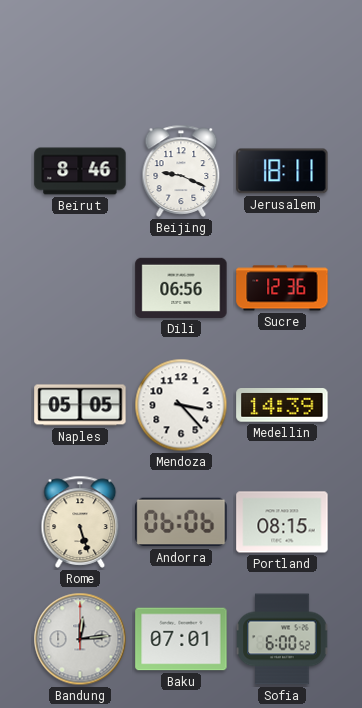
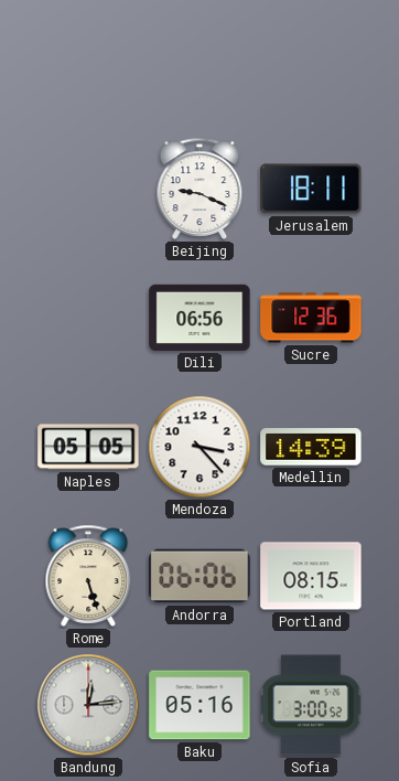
Beirut: 8:46 -> none (80, 171)
Baku: 07:01 -> 05:16 (199, 705)
Sofia: 6:00 -> 3:00 (311, 705)
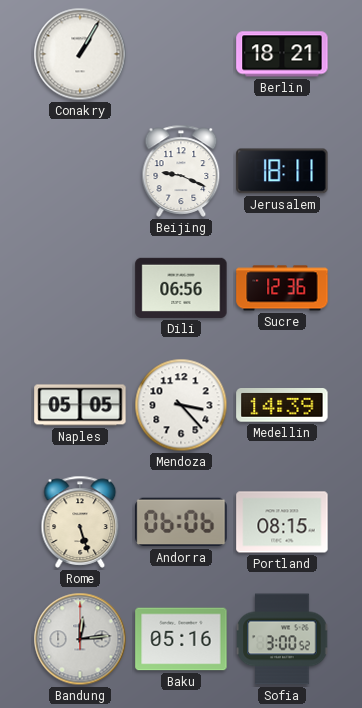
Conakry: none -> 1:05 (80, 54)
Berlin: none -> 18:21 (282, 54)
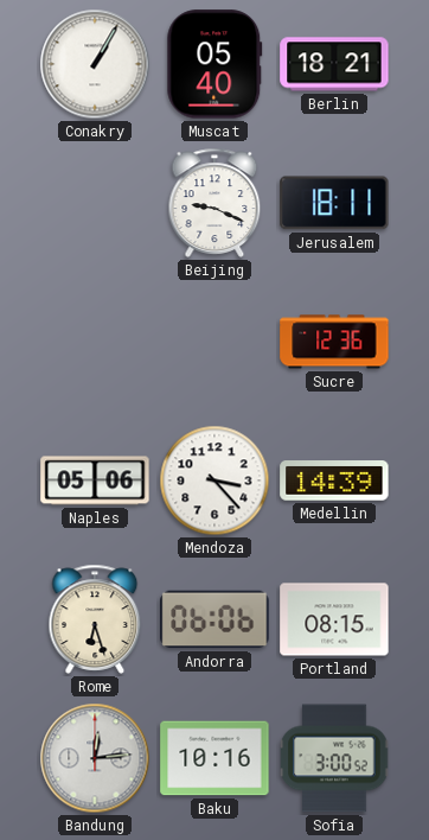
Muscat: none -> 05:40 (214, 64)
Dili: 06:56 -> none (181, 288)
Naples: 05:05 -> 05:06 (95, 481)
Rome: 5:27 -> 6:27 (95, 619)
Baku: 05:16 -> 10:16 (214, 758)
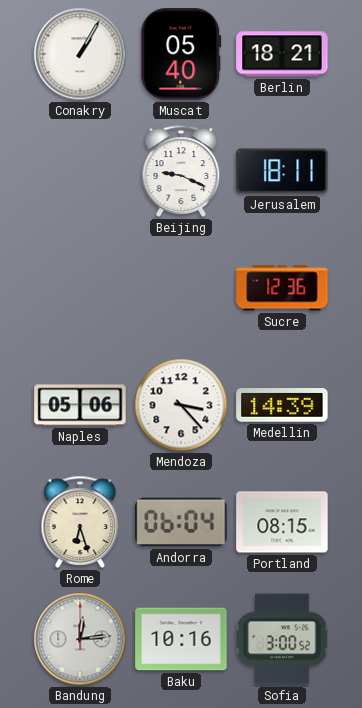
Andorra: 06:06 -> 06:04 (181, 522)
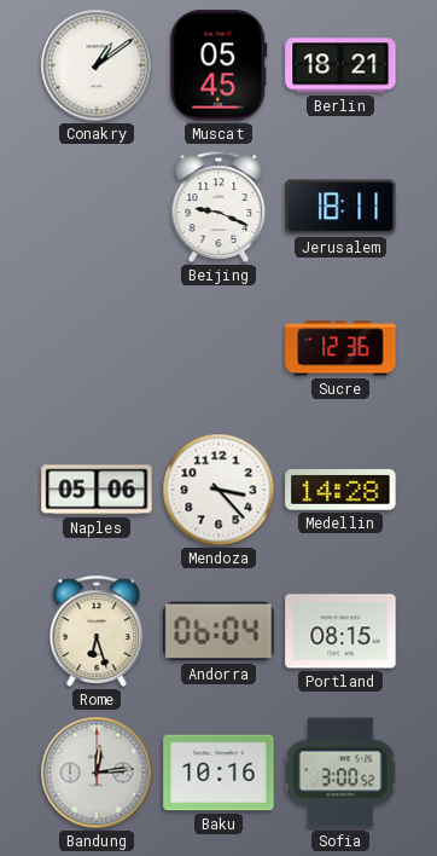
Conakry: 1:05 -> 1:09 (97, 65)
Muscat: 05:40 -> 05:45 (218, 65)
Medellin: 14:39 -> 14:28 (340, 491)
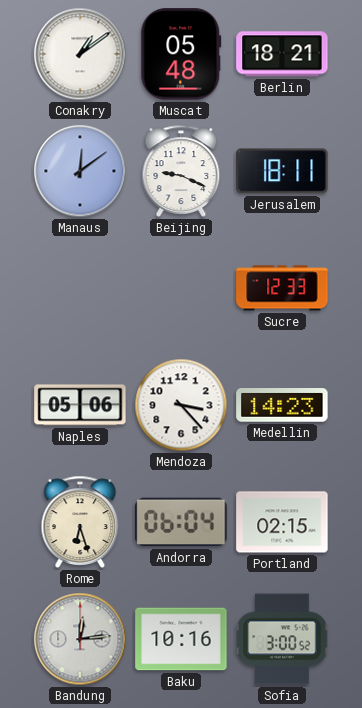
Muscat: 05:45 -> 05:48 (181, 54)
Manaus: none -> 12:09 (80, 171)
Sucre: 12:36 -> 12:33 (282, 288)
Medellin: 14:28 -> 14:23 (282, 406)
Portland: 08:15 -> 02:15 (282, 522)
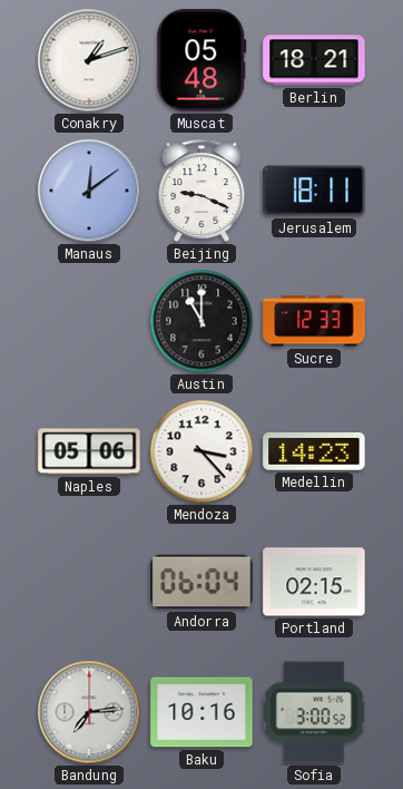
Conakry: 1:09 -> 1:12 (89, 60)
Austin: none -> 11:00 (202, 321)
Rome: 6:27 -> none (80, 522)
Bandung: 12:14 -> 7:14 (89, 712)
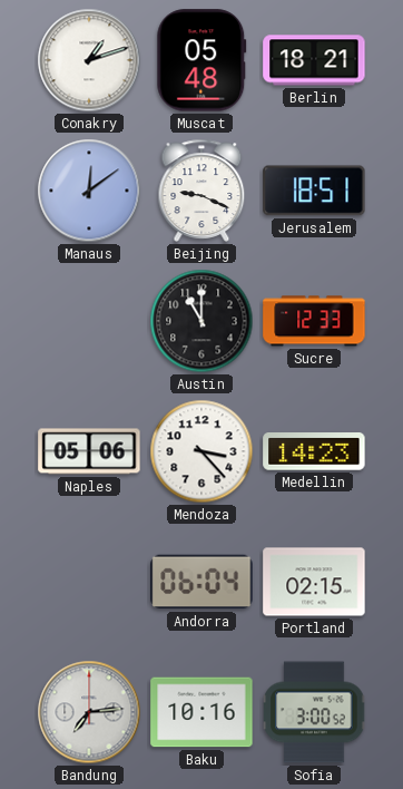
Jerusalem: 18:11 -> 18:51 (314, 191)
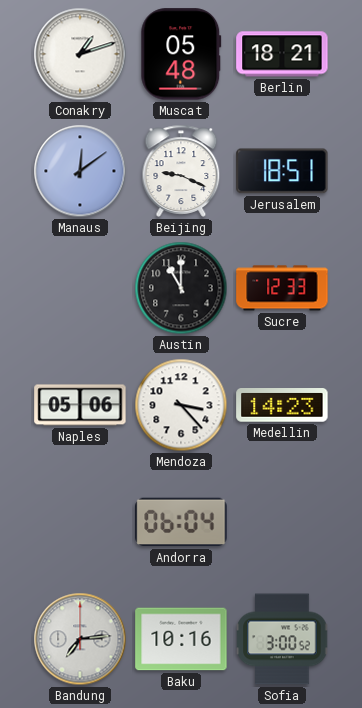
Portland: 02:15 -> none (314, 582)
